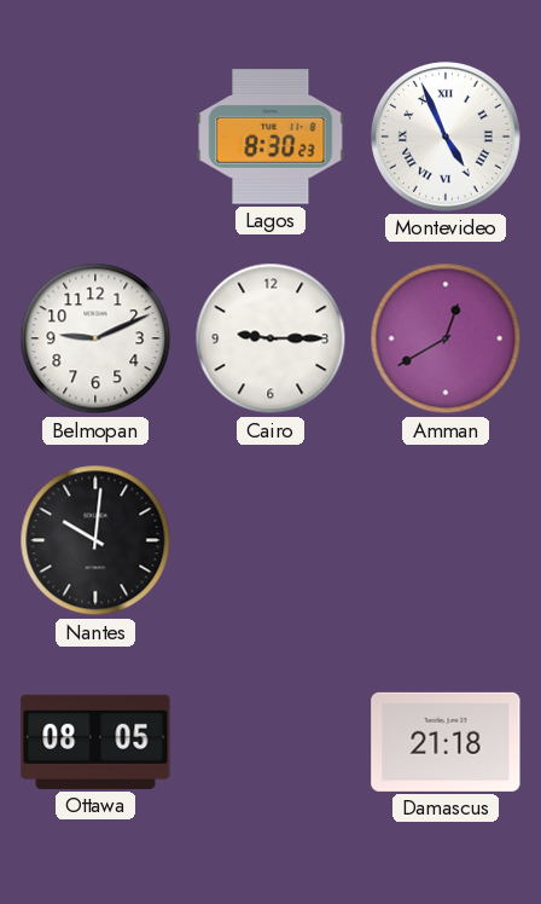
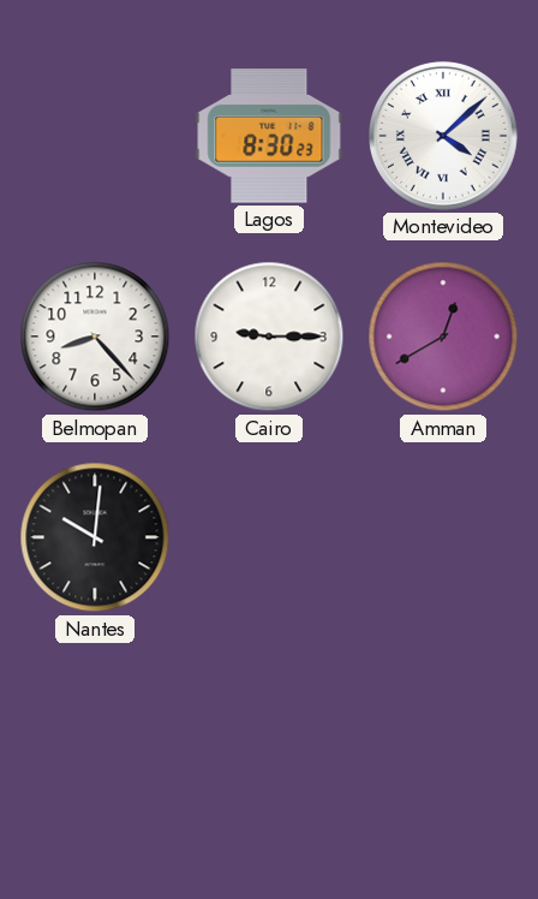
Montevideo: 4:56 -> 4:08 (443, 136)
Belmopan: 9:11 -> 8:23 (95, 337)
Ottawa: 08:05 -> none (95, 742)
Damascus: 21:18 -> none (446, 742)
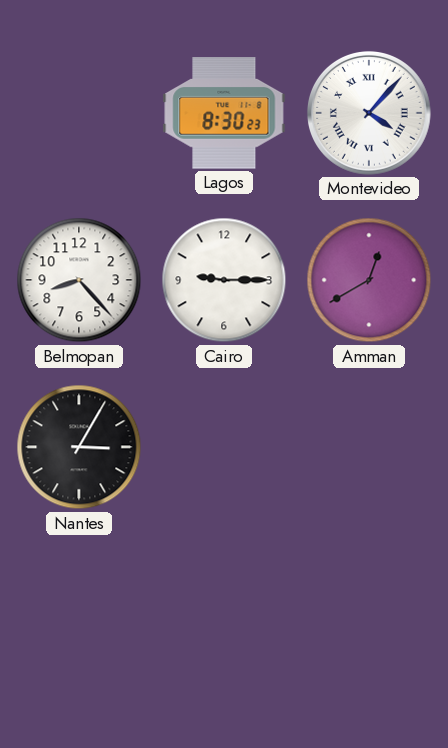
Montevideo: 4:08 -> 4:07 (369, 113)
Nantes: 10:01 -> 3:05 (79, 447)
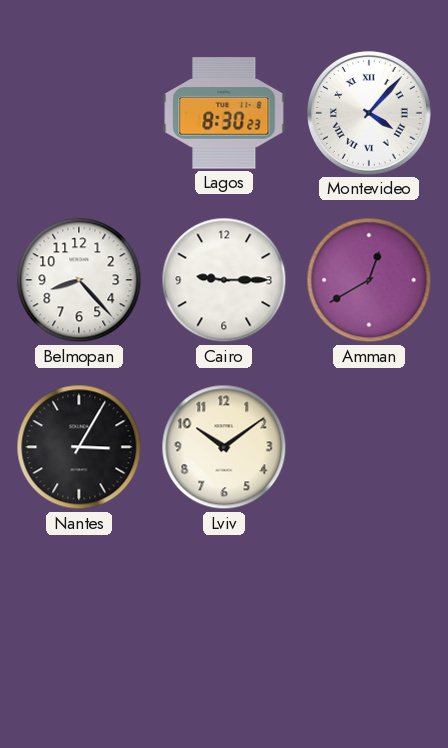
Lviv: none -> 10:09 (224, 447)
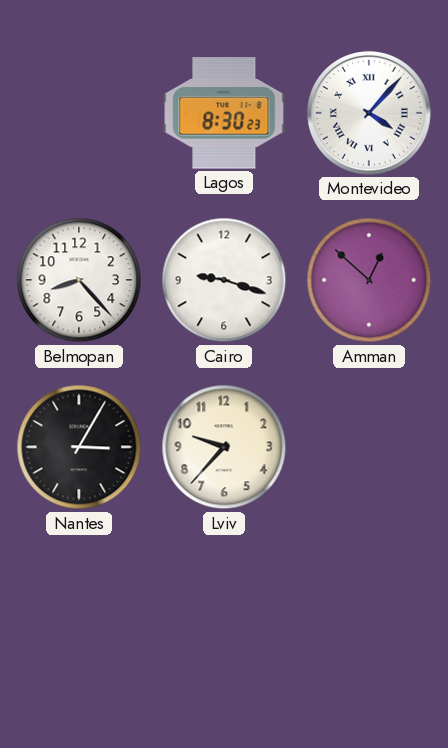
Cairo: 9:15 -> 9:18 (224, 280)
Amman: 12:40 -> 12:52 (369, 280)
Lviv: 10:09 -> 9:37 (224, 447)
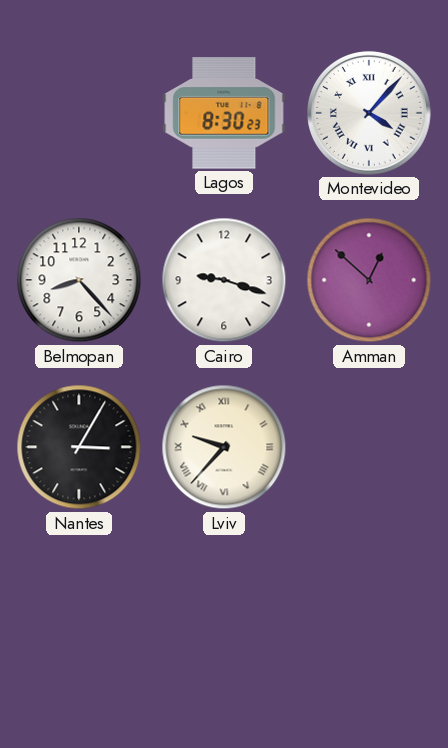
Lviv numerals: Arabic -> Roman (224, 447)
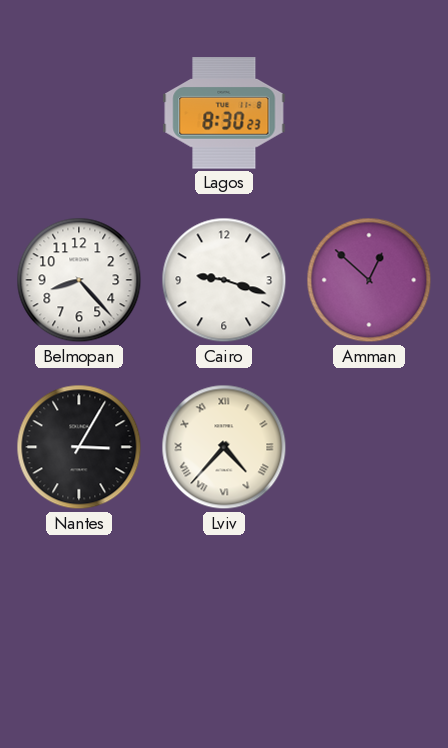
Montevideo: 4:07 -> none (369, 113)
Lviv: 9:37 -> 4:37 (224, 447)
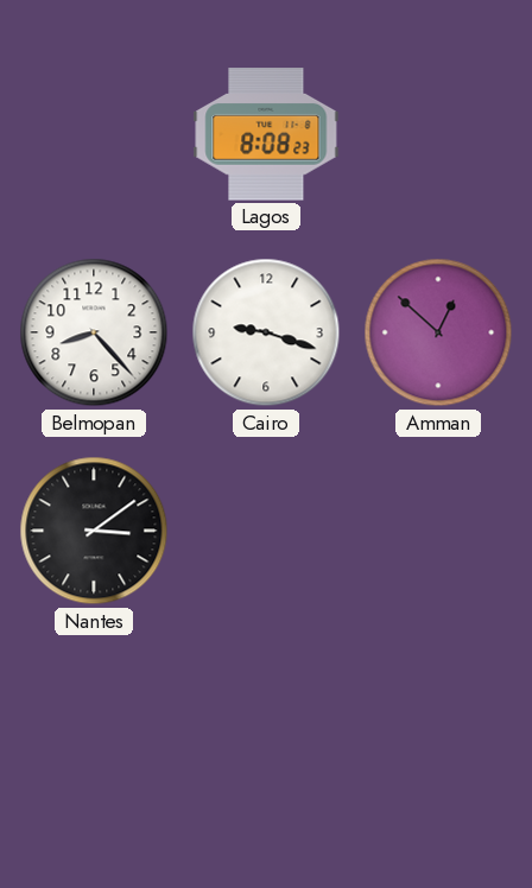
Lagos: 8:30 -> 8:08 (266, 134)
Nantes: 3:05 -> 3:09 (94, 531)
Lviv: 4:37 -> none (224, 447)
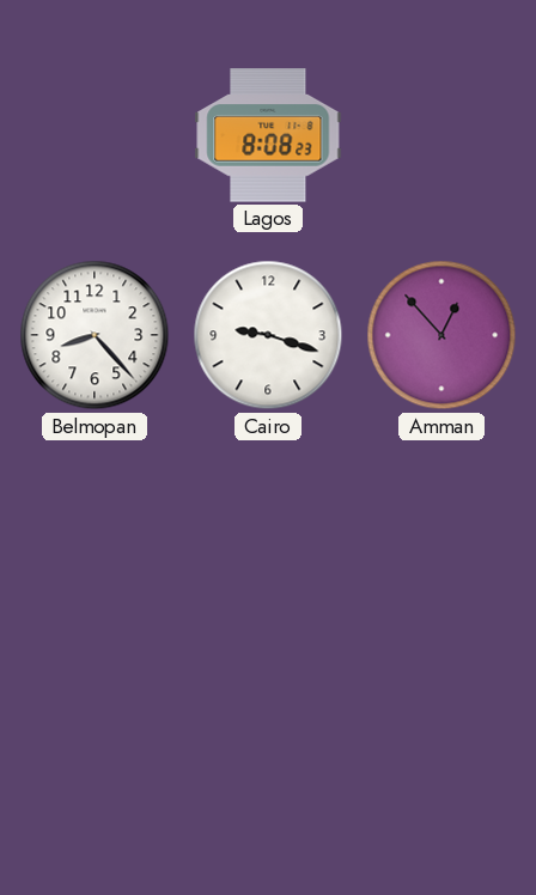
Amman: 12:52 -> 12:53 (441, 335)
Nantes: 3:09 -> none (94, 531)
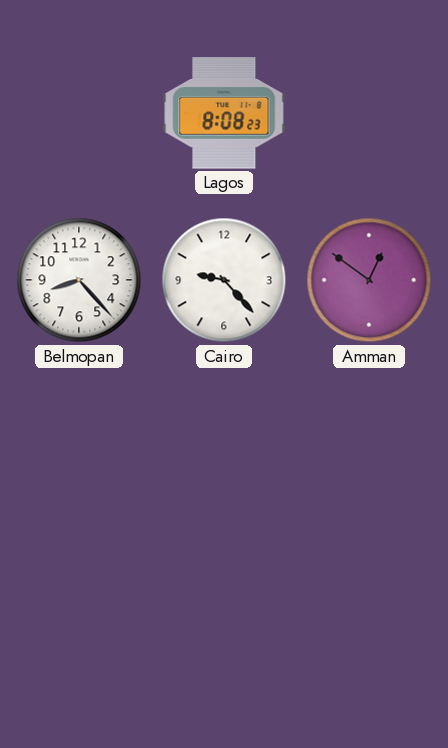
Cairo: 9:18 -> 9:23 (224, 280)
Amman: 12:53 -> 12:51 (369, 280)
